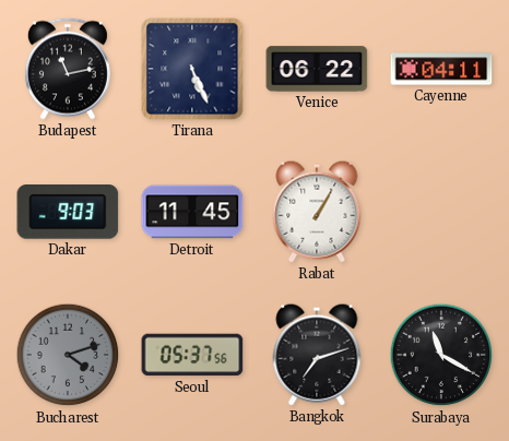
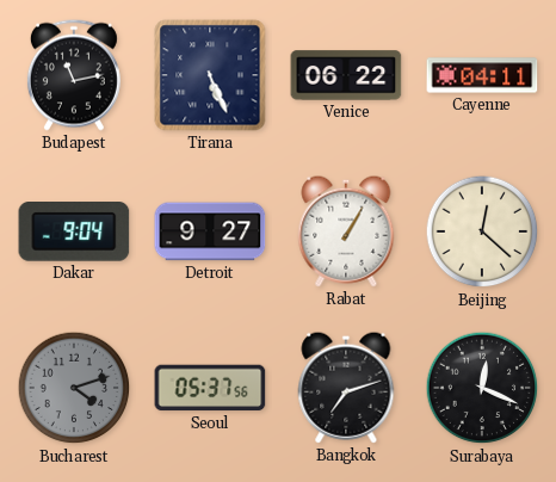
Dakar: 9:03 -> 9:04 (74, 233)
Detroit: 11:45 -> 9:27 (210, 231)
Beijing: none -> 12:22 (482, 231)
Surabaya: 11:20 -> 12:19 (482, 388)
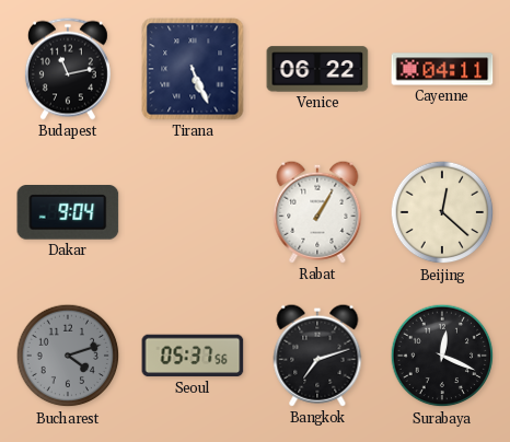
Detroit: 9:27 -> none (210, 231)
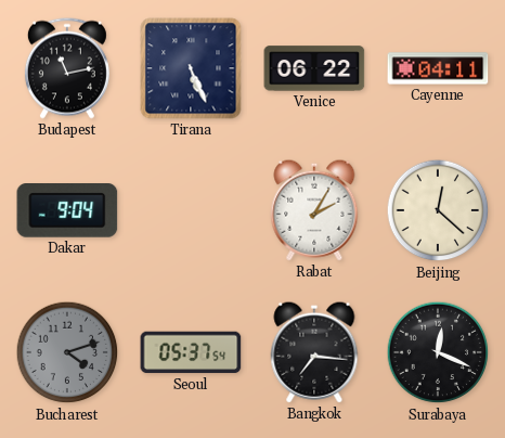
Rabat: 1:05 -> 2:05 (314, 210)
Seoul: 05:37:56 -> 05:37:54 (191, 352)
Bangkok: 7:12 -> 7:16 (314, 352)
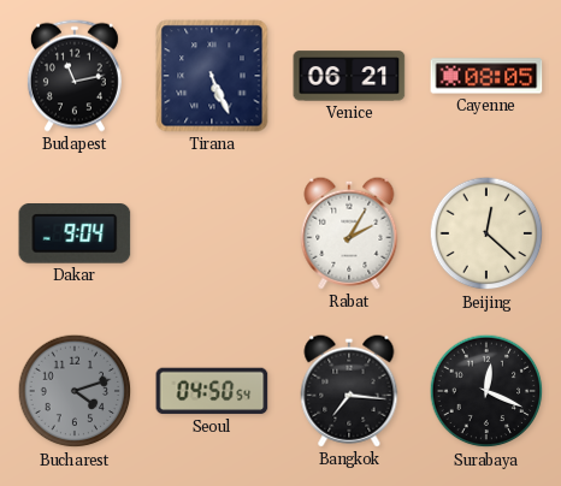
Venice: 06:22 -> 06:21 (349, 76)
Cayenne: 04:11 -> 08:05 (486, 76)
Seoul: 05:37 -> 04:50 (212, 391)
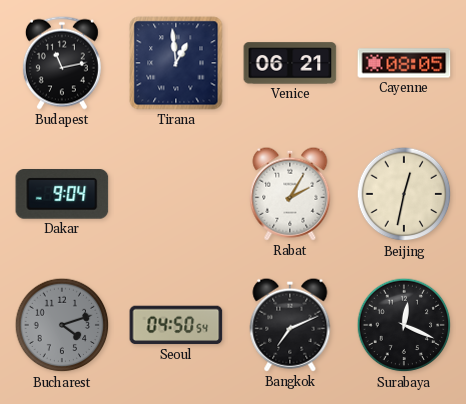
Tirana: 5:26 -> 12:59 (176, 63)
Beijing: 12:22 -> 12:32 (404, 194)
Bangkok: 7:16 -> 7:11 (290, 325)
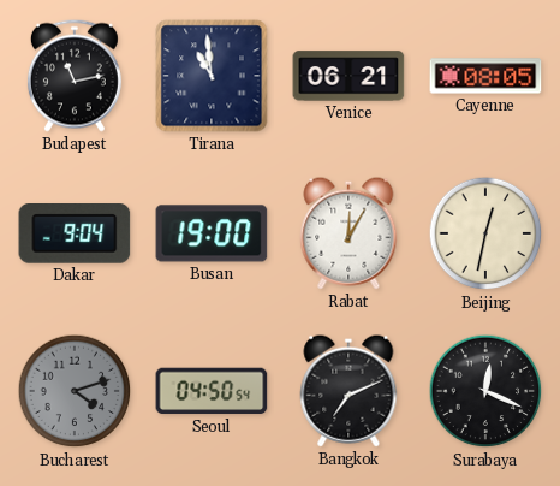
Tirana: 12:59 -> 10:59 (212, 76)
Busan: none -> 19:00 (212, 233)
Rabat: 2:05 -> 12:05 (348, 233)
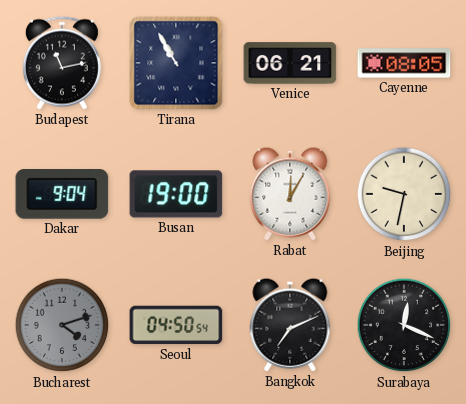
Tirana: 10:59 -> 10:55 (176, 63)
Beijing: 12:32 -> 9:32 (404, 194)
